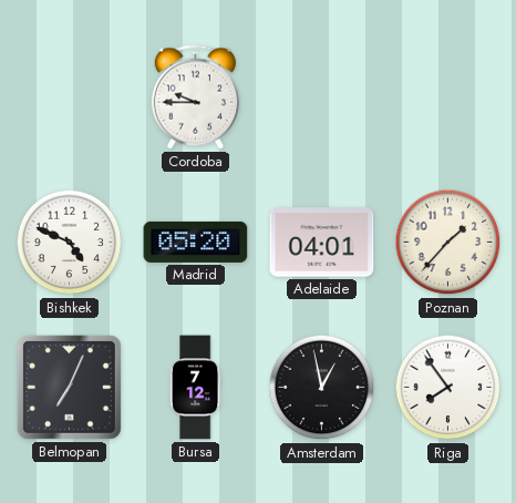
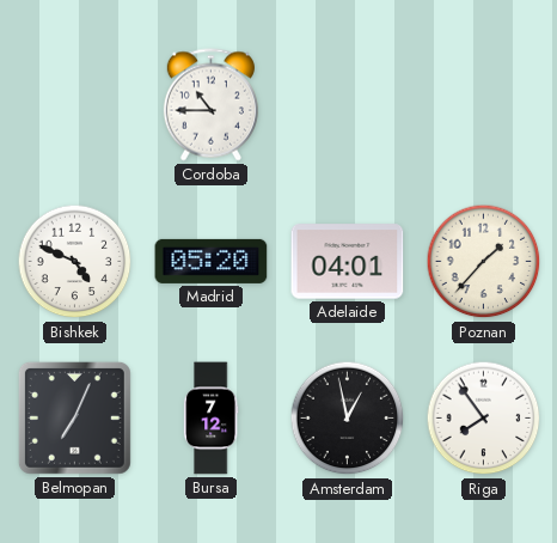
Cordoba: 9:45 -> 10:45 (210, 105)
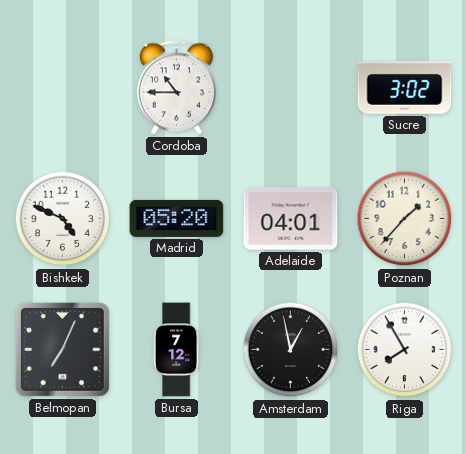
Sucre: none -> 3:02 (405, 88)
Riga: 7:54 -> 7:55 (405, 350)
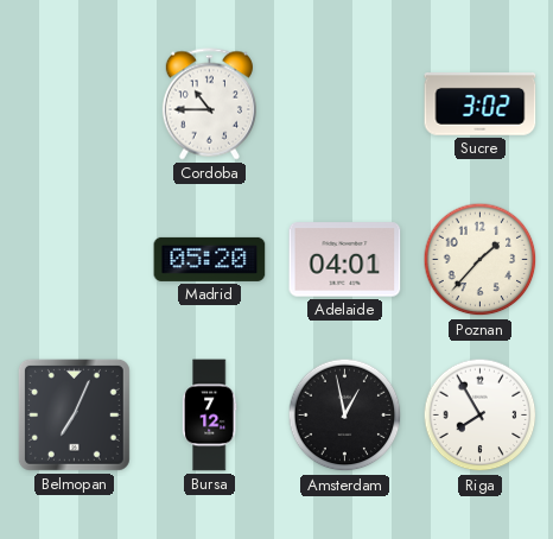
Bishkek: 4:49 -> none (63, 219)
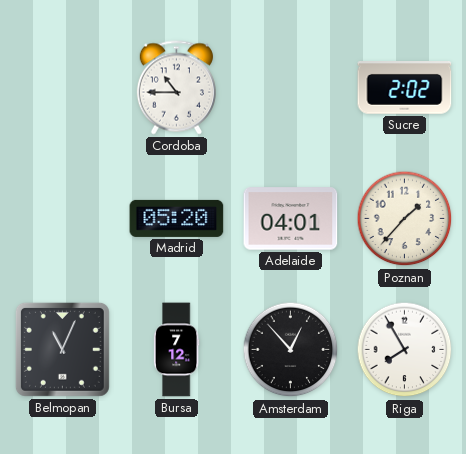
Sucre: 3:02 -> 2:02 (405, 88)
Belmopan: 7:04 -> 11:04 (62, 349)
Amsterdam: 12:58 -> 12:53 (291, 350)
